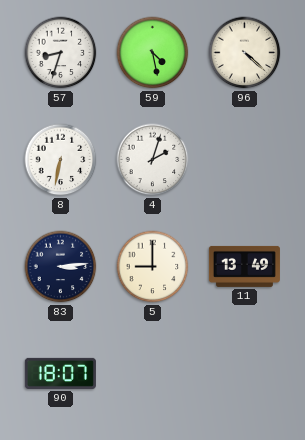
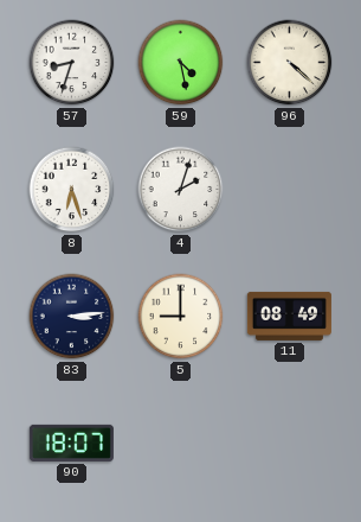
8: 6:32 -> 6:27 (72, 190)
11: 13:49 -> 08:49 (289, 316)
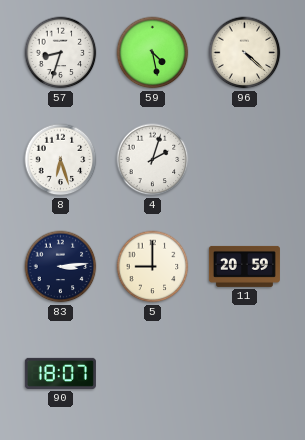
11: 08:49 -> 20:59 (244, 266)
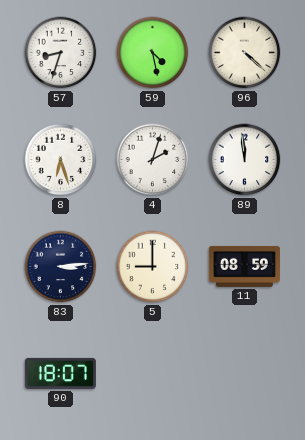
89: none -> 11:59 (245, 160)
11: 20:59 -> 08:59 (244, 266)
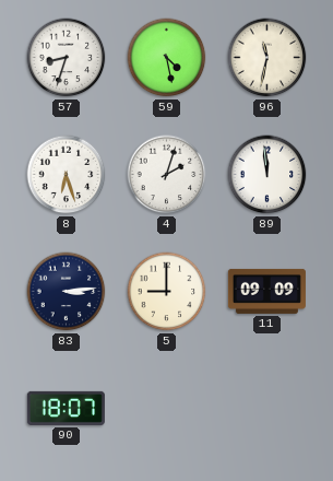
96: 4:22 -> 11:32 (267, 58)
11: 08:59 -> 09:09 (266, 291)
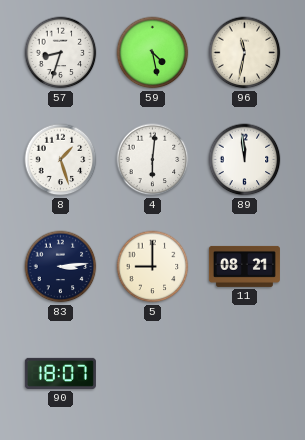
8: 6:27 -> 1:27 (61, 160)
4: 2:03 -> 6:01 (153, 160)
11: 09:09 -> 08:21 (244, 266)
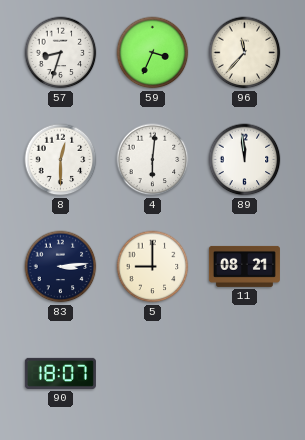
59: 4:28 -> 3:34 (153, 53)
96: 11:32 -> 11:37 (245, 53)
8: 1:27 -> 12:30 (61, 160)
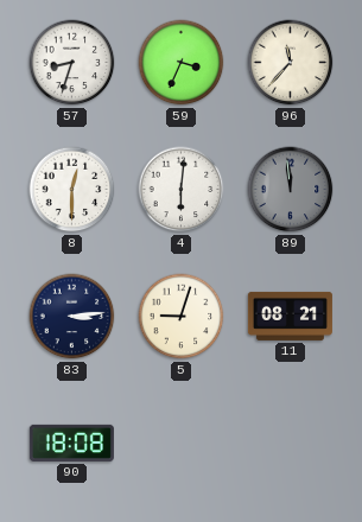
89 dial: white -> grey (291, 190)
5: 9:00 -> 9:03 (182, 317)
90: 18:07 -> 18:08 (71, 443)
